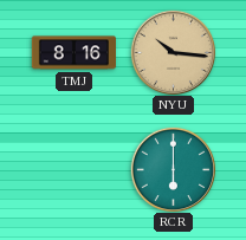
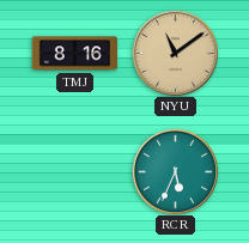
NYU: 10:16 -> 11:09 (175, 53)
RCR: 6:00 -> 5:34 (175, 171)
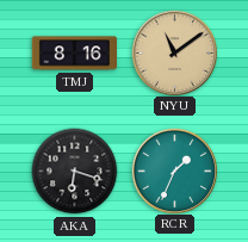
AKA: none -> 6:18 (75, 172)
RCR: 5:34 -> 1:34 (174, 170)
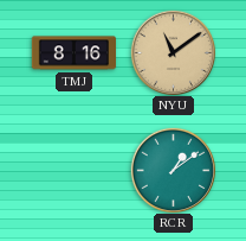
AKA: 6:18 -> none (75, 172)
RCR: 1:34 -> 1:09 (173, 170)
